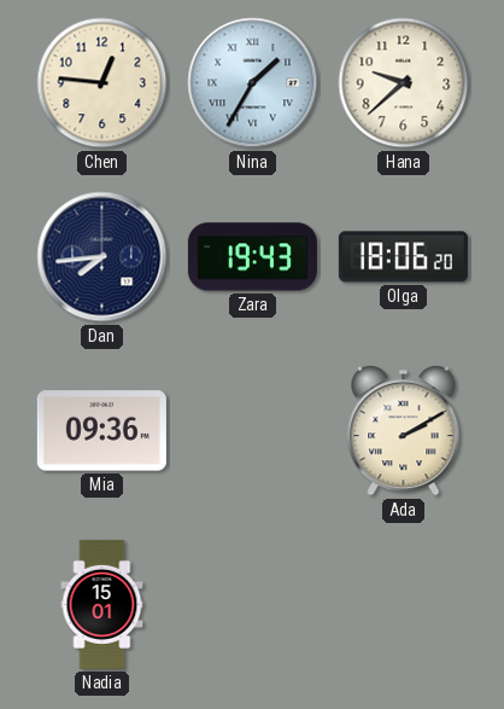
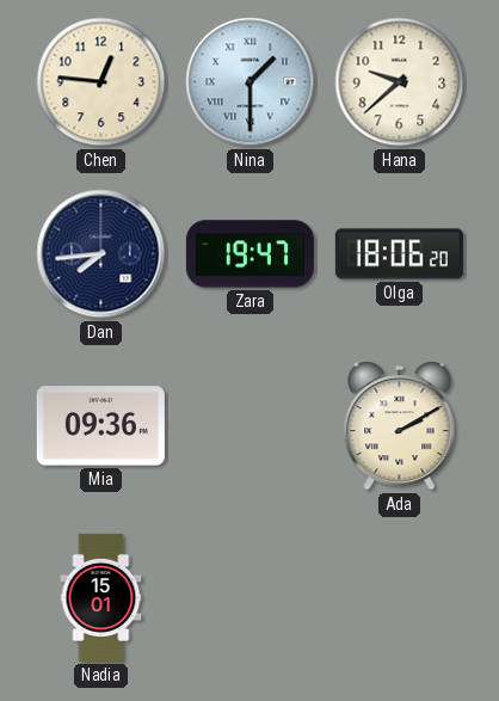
Nina: 1:35 -> 1:30 (251, 82)
Zara: 19:43 -> 19:47 (249, 254)
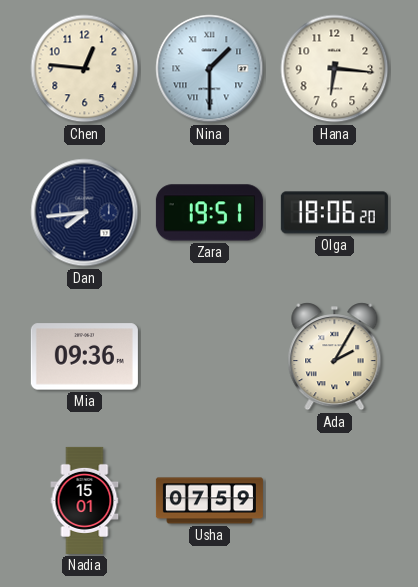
Hana: 9:38 -> 6:16 (335, 69)
Zara: 19:47 -> 19:51 (209, 213)
Ada: 2:10 -> 2:05 (335, 357)
Usha: none -> 07:59 (209, 501)
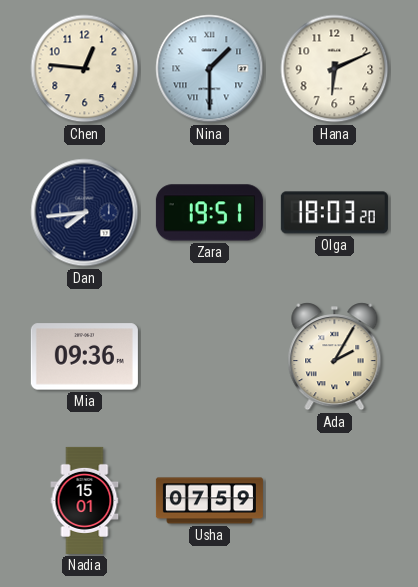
Hana: 6:16 -> 6:11 (335, 69)
Olga: 18:06 -> 18:03 (334, 213)
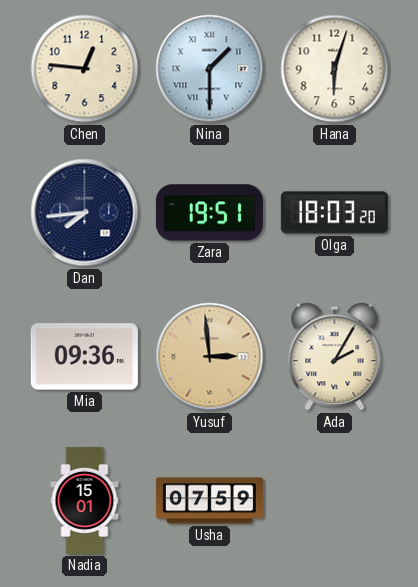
Hana: 6:11 -> 6:03 (335, 69)
Yusuf: none -> 2:59 (210, 357)
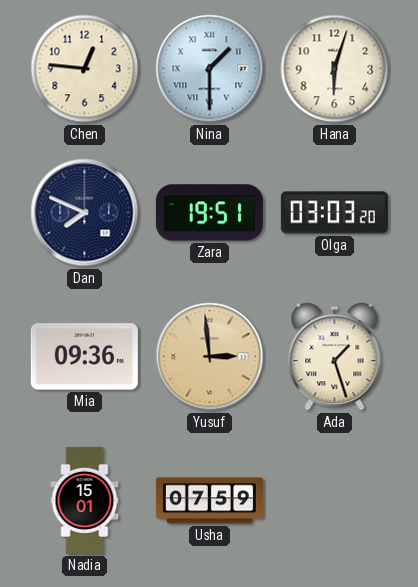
Dan: 7:44 -> 7:49 (85, 213)
Olga: 18:03 -> 03:03 (334, 213)
Ada: 2:05 -> 1:27 (335, 357)
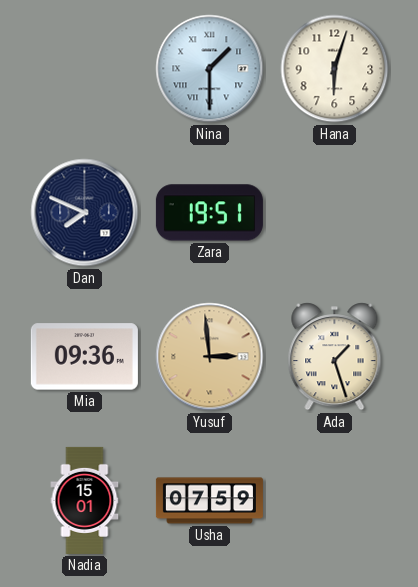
Chen: 12:46 -> none (85, 69)
Olga: 03:03 -> none (334, 213)
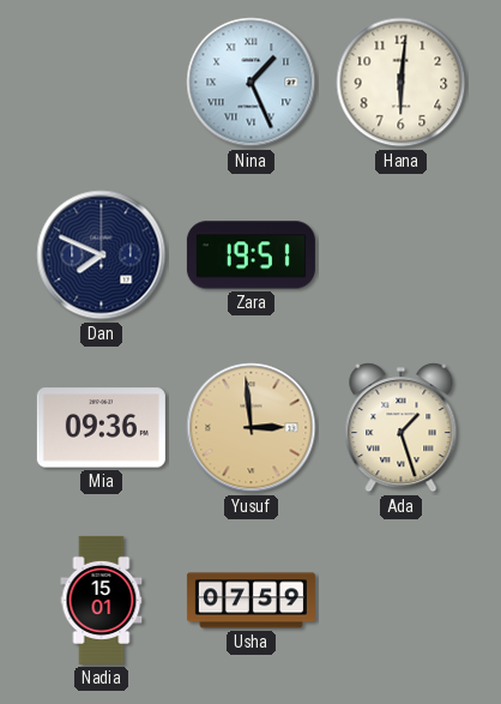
Nina: 1:30 -> 1:26 (252, 83)
Hana: 6:03 -> 6:01 (402, 83)
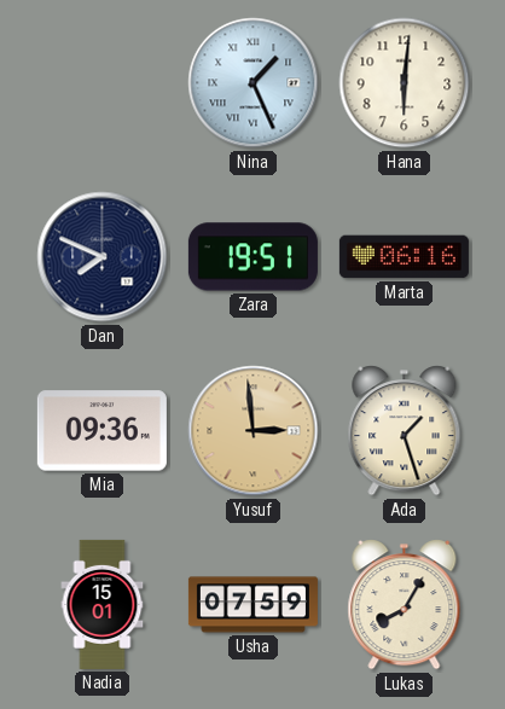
Marta: none -> 06:16 (404, 257)
Lukas: none -> 8:05 (405, 605)
